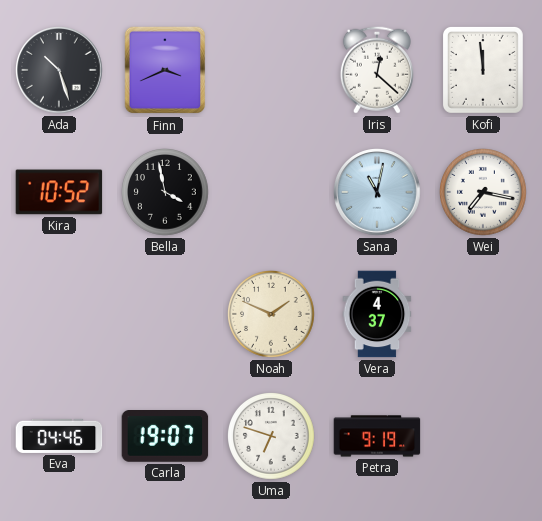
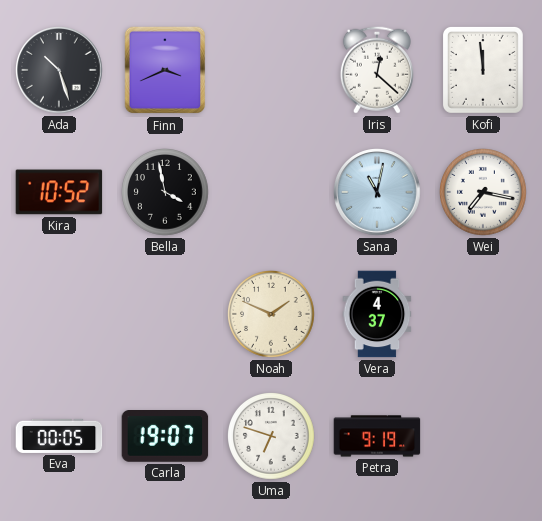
Eva: 04:46 -> 00:05 (59, 436)
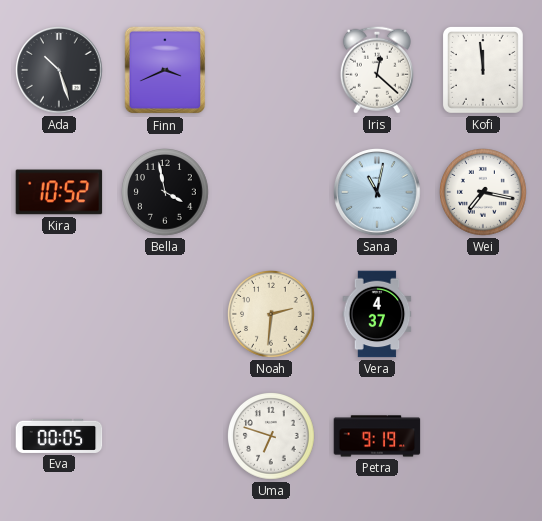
Noah: 1:49 -> 2:31 (271, 314)
Carla: 19:07 -> none (165, 437)
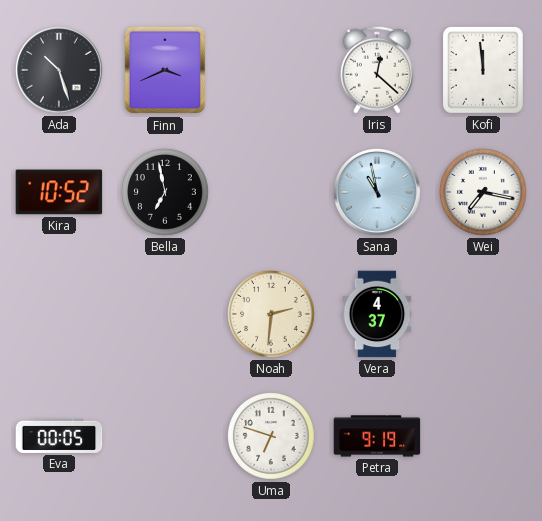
Bella: 3:58 -> 6:58 (165, 192)
Sana: 11:02 -> 10:58 (377, 192)
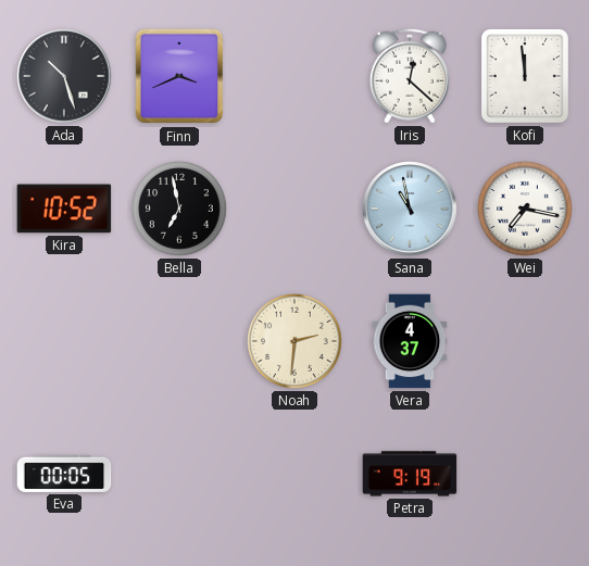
Uma: 6:48 -> none (271, 436)
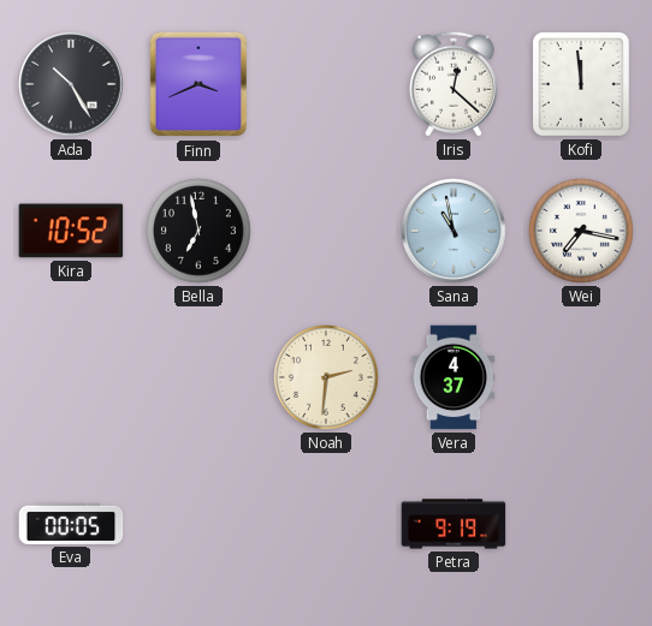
Ada: 10:27 -> 10:25 (71, 84)
